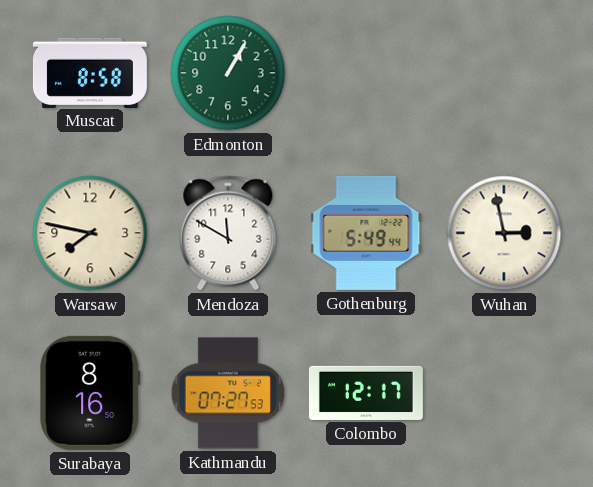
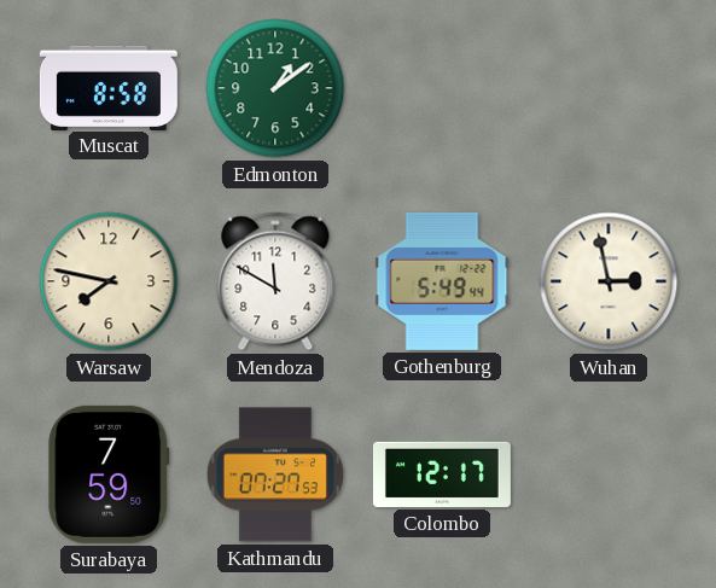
Edmonton: 1:05 -> 1:09 (275, 88)
Surabaya: 8:16 -> 7:59 (109, 475)
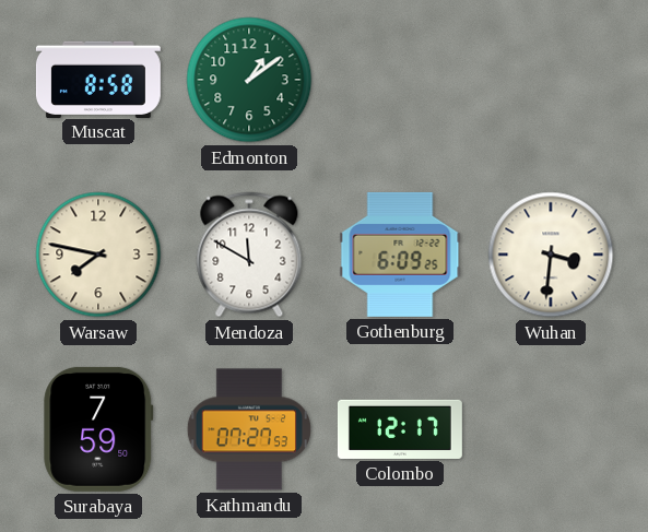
Gothenburg: 5:49 -> 6:09 (400, 255)
Wuhan: 2:58 -> 3:31 (551, 255)
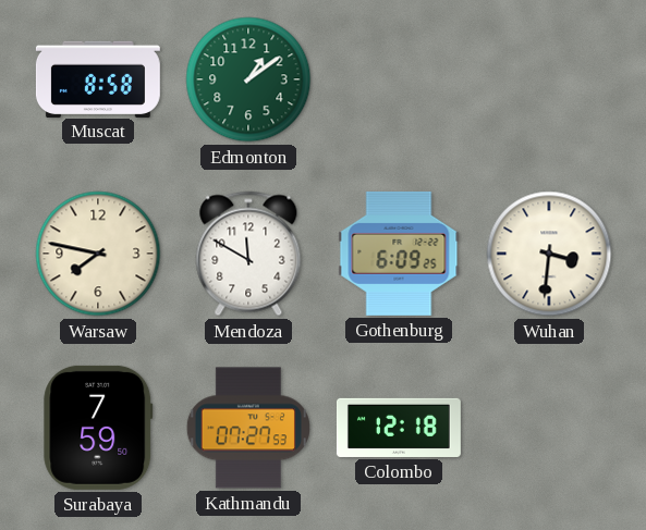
Colombo: 12:17 -> 12:18 (399, 428)
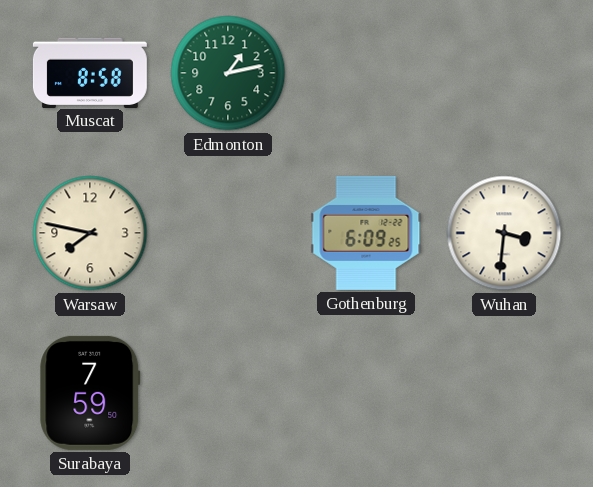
Edmonton: 1:09 -> 1:13 (228, 73)
Mendoza: 11:50 -> none (248, 254)
Kathmandu: 07:27 -> none (248, 428)
Colombo: 12:18 -> none (399, 428)
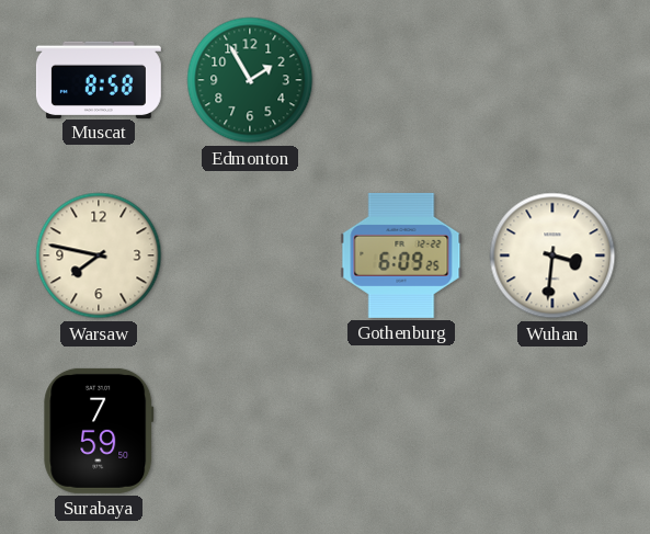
Edmonton: 1:13 -> 1:55 (250, 80)
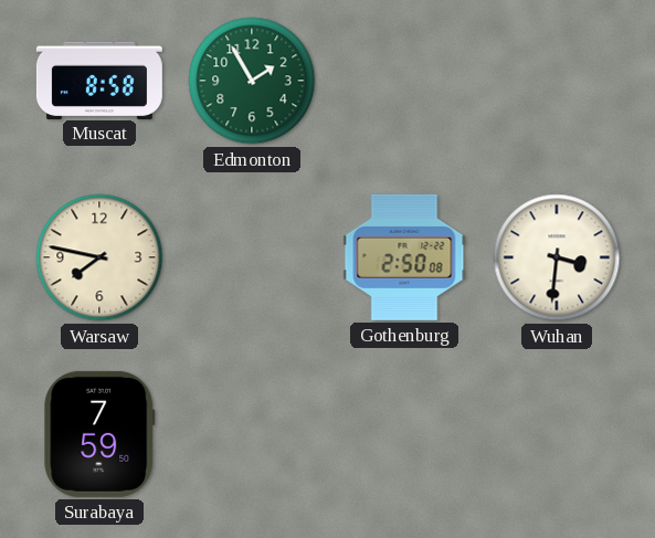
Gothenburg: 6:09 -> 2:50 (404, 257)
